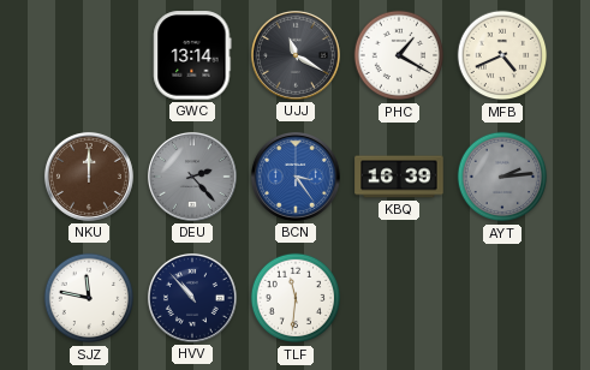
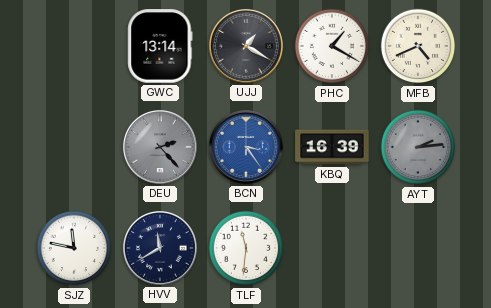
UJJ: 11:20 -> 1:20 (246, 46)
NKU: 12:00 -> none (89, 177)
HVV: 10:53 -> 11:40 (160, 248)
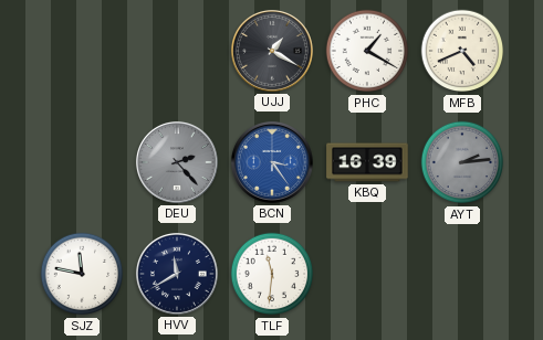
GWC: 13:14 -> none (160, 46)
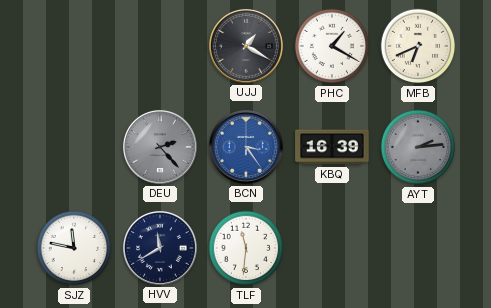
MFB: 4:41 -> 6:41 (418, 46)
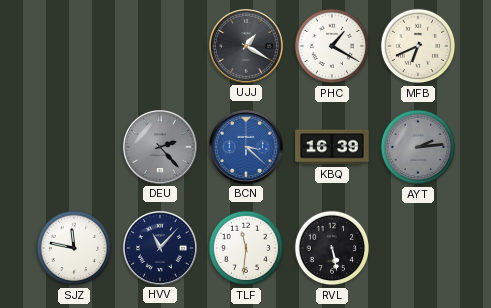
BCN: 3:24 -> 3:22 (246, 147)
HVV: 11:40 -> 11:07 (160, 248)
RVL: none -> 5:28 (332, 248)
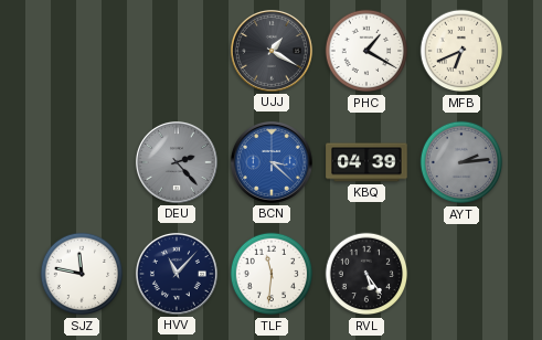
KBQ: 16:39 -> 04:39 (366, 162)
RVL: 5:28 -> 5:24 (366, 274)
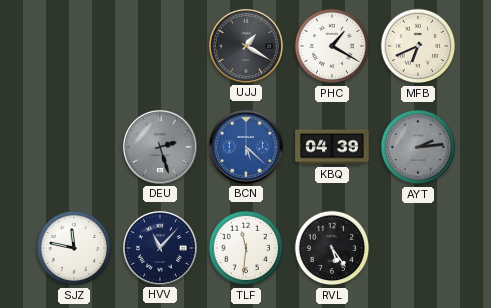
DEU: 2:23 -> 2:27 (160, 147)
BCN: 3:22 -> 5:22 (246, 147)
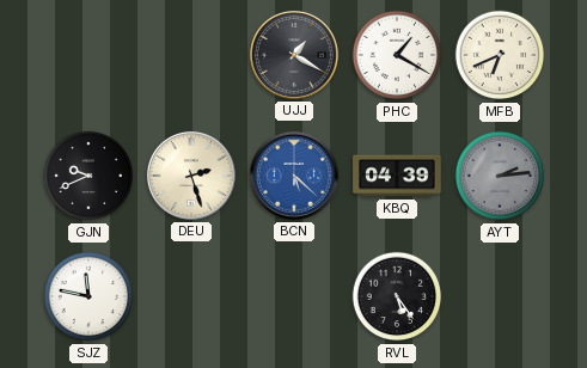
GJN: none -> 9:41 (88, 176)
DEU dial: grey -> cream (191, 176)
HVV: 11:07 -> none (160, 248)
TLF: 11:31 -> none (246, 248)
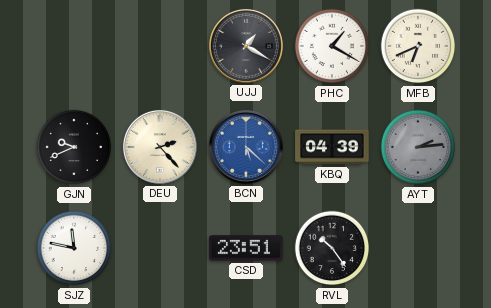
DEU: 2:27 -> 2:23 (160, 147)
CSD: none -> 23:51 (246, 248)
RVL: 5:24 -> 10:24 (332, 248)
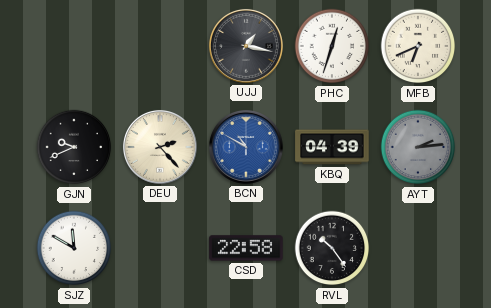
UJJ: 1:20 -> 1:17 (246, 46)
PHC: 1:20 -> 12:33 (332, 46)
BCN: 5:22 -> 10:50 (246, 147)
SJZ: 11:47 -> 11:50 (74, 248)
CSD: 23:51 -> 22:58 (246, 248)
